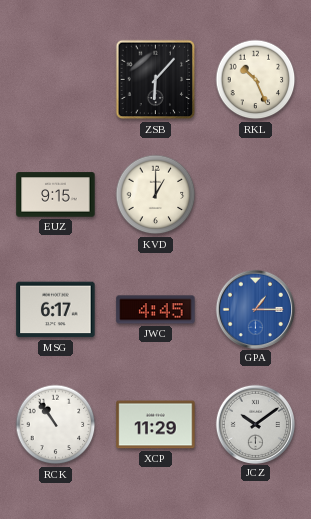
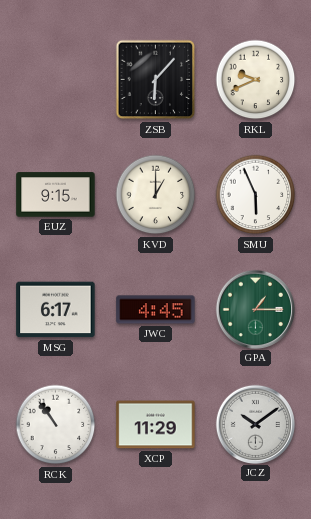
RKL: 10:26 -> 9:41 (256, 80)
SMU: none -> 5:56 (256, 195)
GPA dial: blue -> green (255, 309)
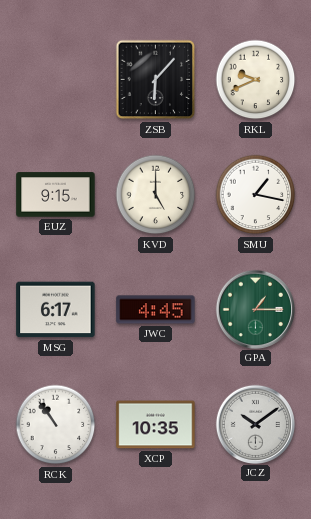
KVD: 1:00 -> 5:00 (156, 195)
SMU: 5:56 -> 1:17 (256, 195)
XCP: 11:29 -> 10:35 (156, 425)
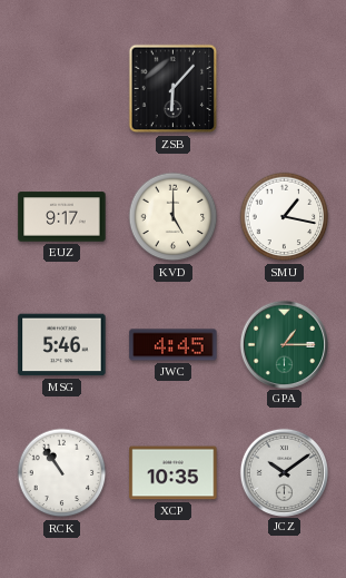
RKL: 9:41 -> none (256, 80)
EUZ: 9:15 -> 9:17 (62, 217)
MSG: 6:17 -> 5:46 (62, 345)
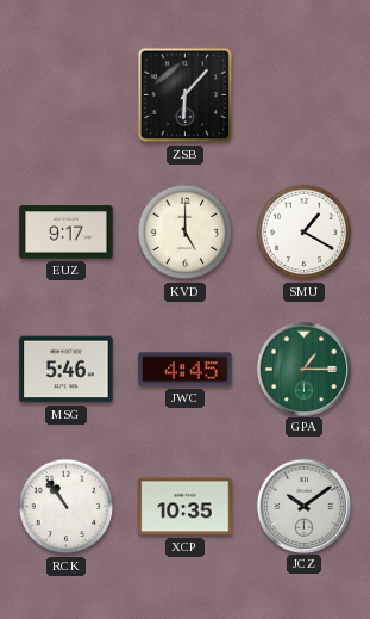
SMU: 1:17 -> 1:20 (305, 233)
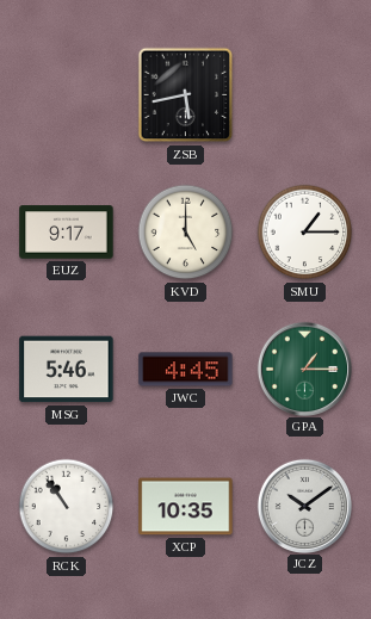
ZSB: 6:07 -> 5:43 (186, 95)
SMU: 1:20 -> 1:15 (305, 233)
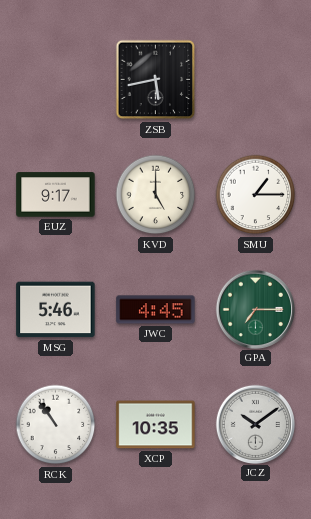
GPA: 1:15 -> 7:15 (255, 309)
